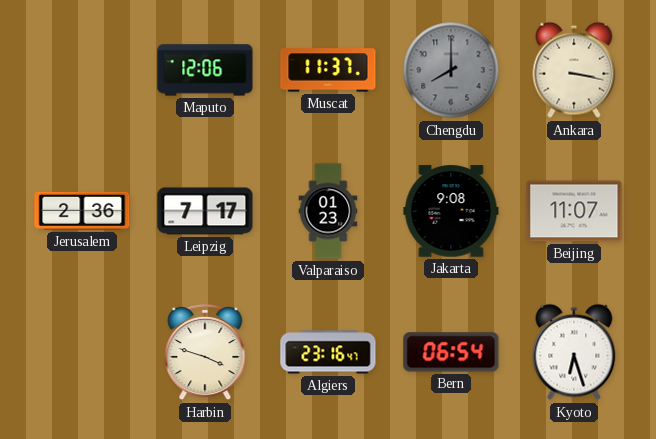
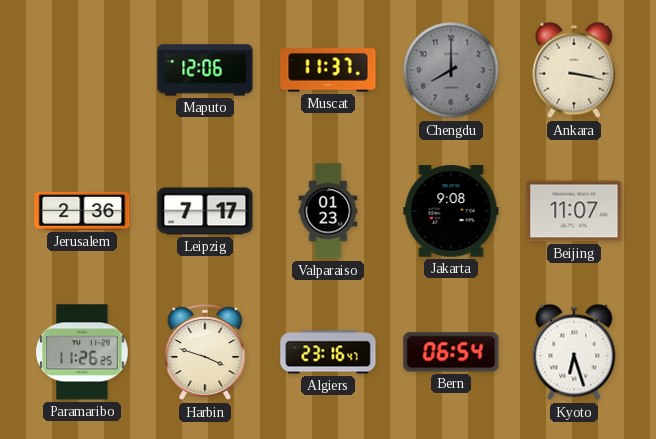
Paramaribo: none -> 11:26 (82, 352)
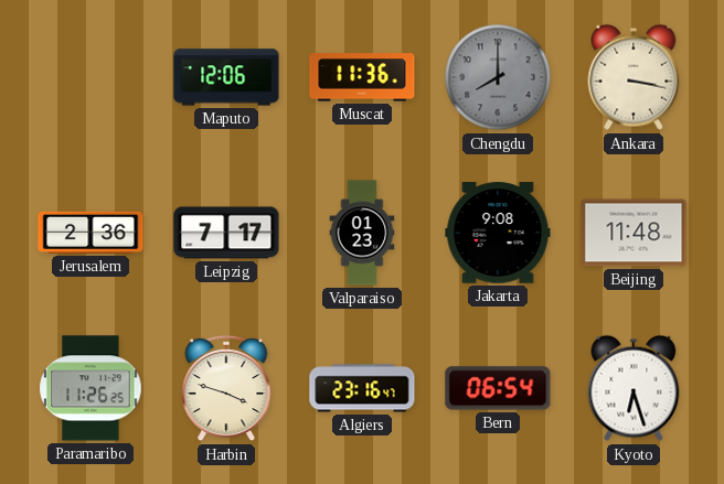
Muscat: 11:37 -> 11:36 (362, 77)
Beijing: 11:07 -> 11:48 (633, 233)
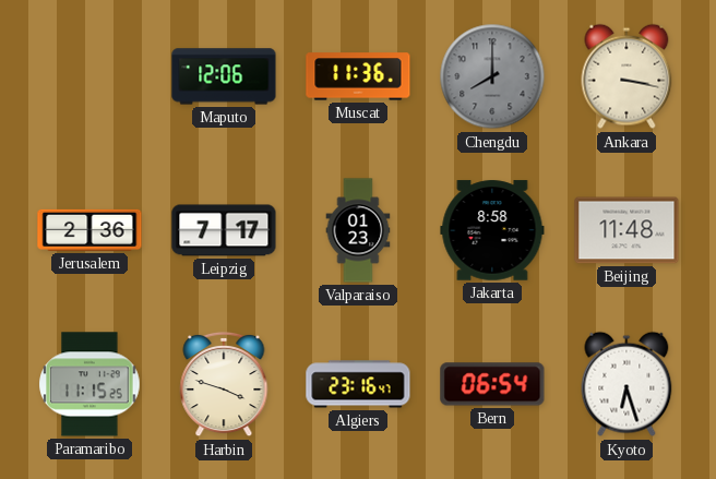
Jakarta: 9:08 -> 8:58 (492, 230)
Paramaribo: 11:26 -> 11:15 (89, 384)
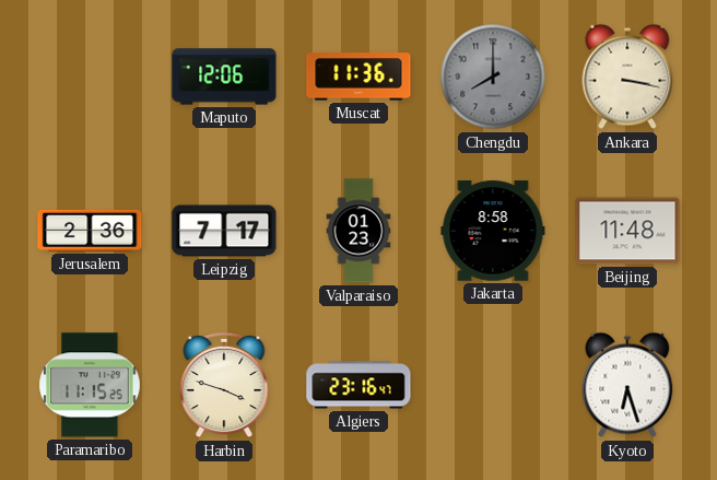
Bern: 06:54 -> none (492, 384)
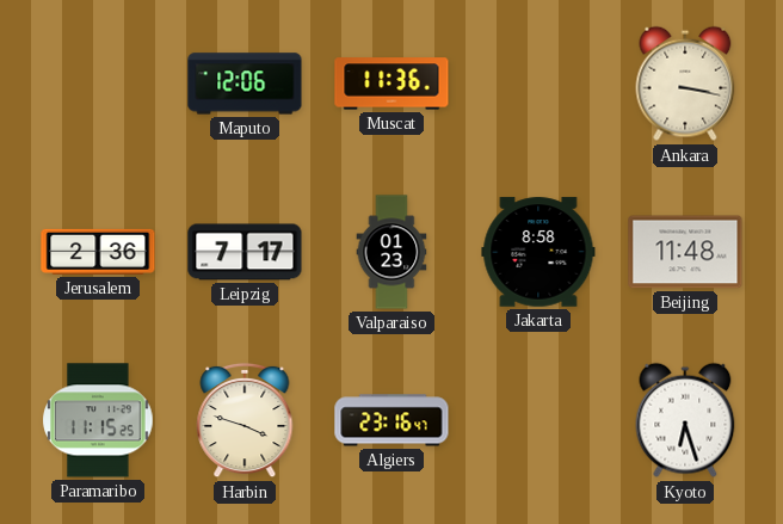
Chengdu: 8:00 -> none (493, 77)
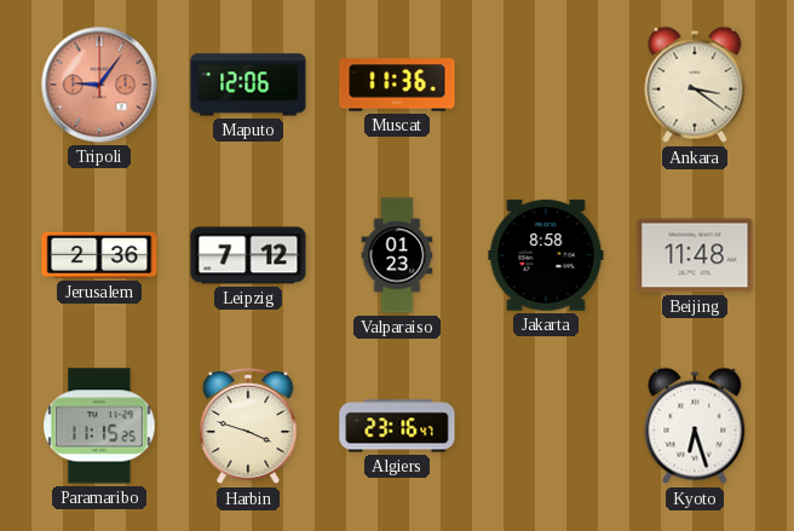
Tripoli: none -> 9:06 (99, 85)
Ankara: 3:17 -> 3:21 (695, 85)
Leipzig: 7:17 -> 7:12 (248, 255)
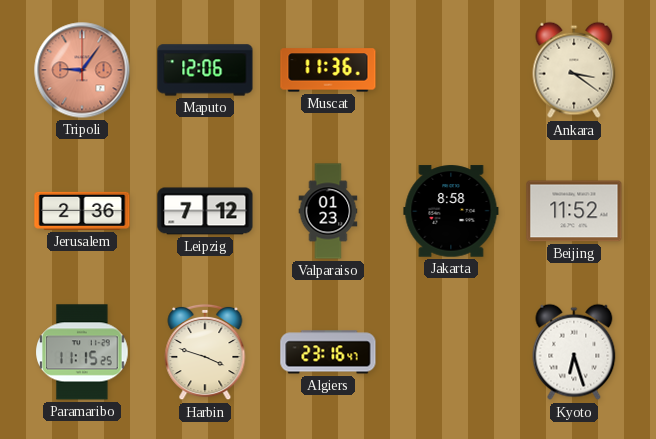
Beijing: 11:48 -> 11:52 (574, 211)
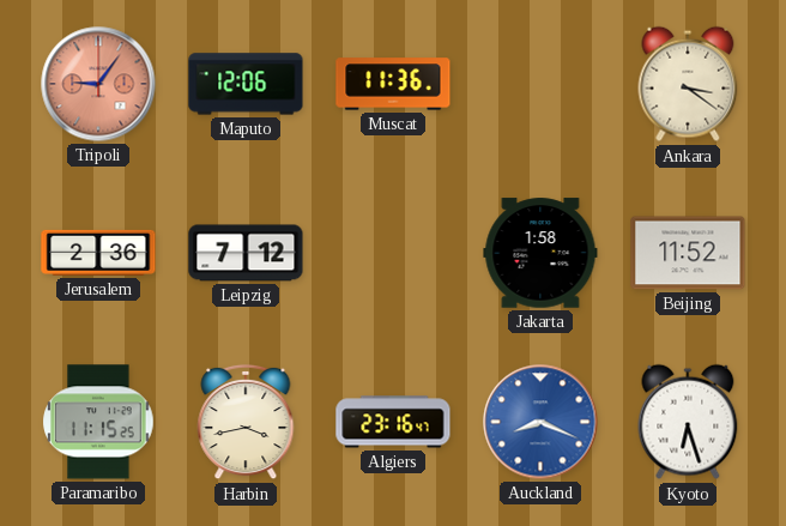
Valparaiso: 01:23 -> none (328, 211)
Jakarta: 8:58 -> 1:58 (540, 253)
Harbin: 3:48 -> 3:43 (246, 422)
Auckland: none -> 8:19 (540, 422)
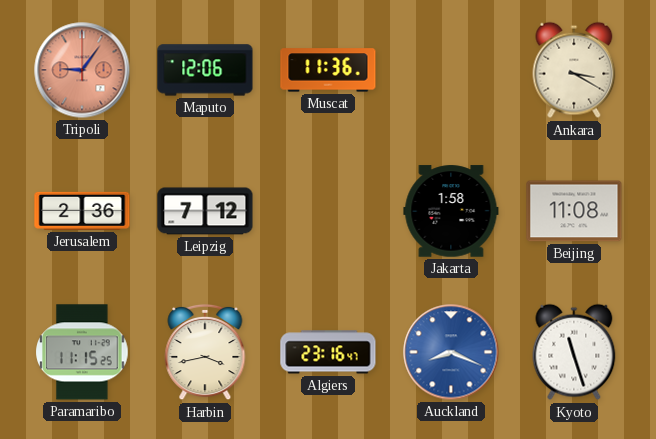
Ankara: 3:21 -> 3:20 (574, 70)
Beijing: 11:52 -> 11:08 (574, 211)
Kyoto: 6:27 -> 11:27 (574, 352)
